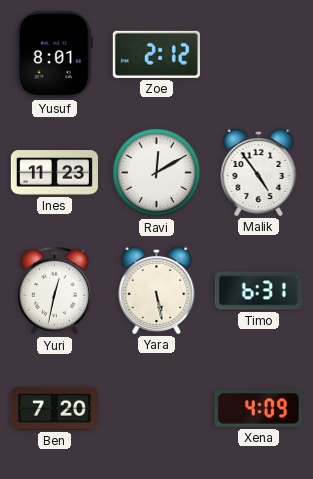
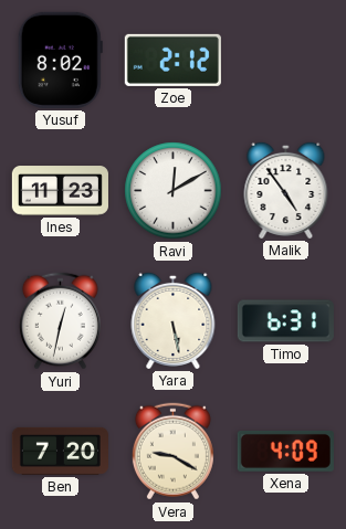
Yusuf: 8:01 -> 8:02 (60, 60)
Vera: none -> 9:20 (172, 452)
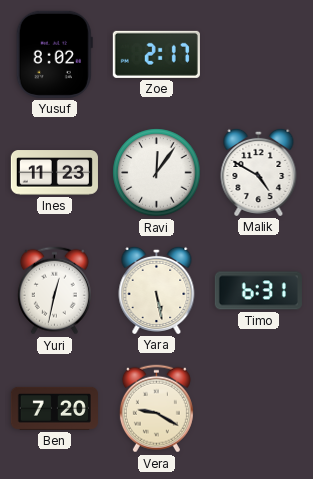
Zoe: 2:12 -> 2:17 (156, 54)
Ravi: 12:10 -> 12:06 (157, 173)
Malik: 4:54 -> 4:50 (259, 172)
Xena: 4:09 -> none (285, 451)
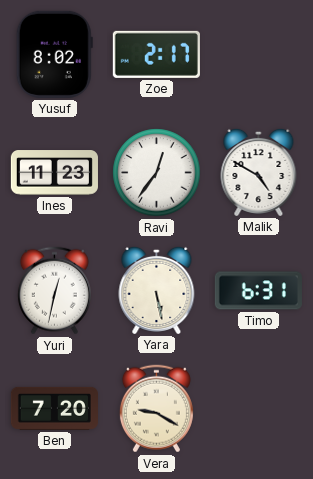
Ravi: 12:06 -> 12:36 (157, 173)
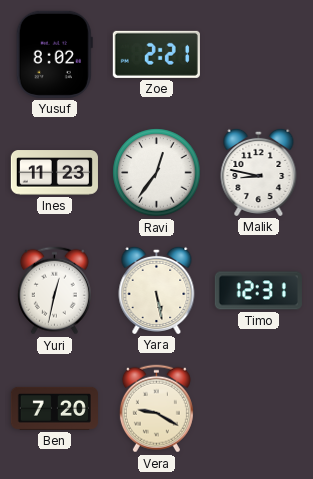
Zoe: 2:17 -> 2:21 (156, 54)
Malik: 4:50 -> 8:47 (259, 172)
Timo: 6:31 -> 12:31 (258, 291)
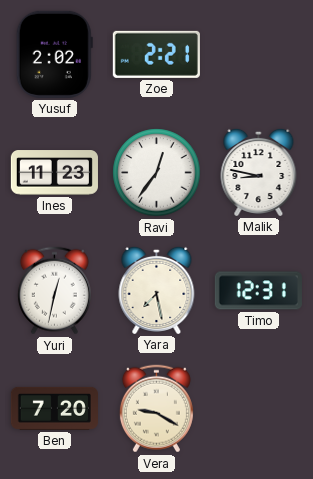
Yusuf: 8:02 -> 2:02 (54, 54)
Yara: 5:28 -> 7:28 (157, 290)
